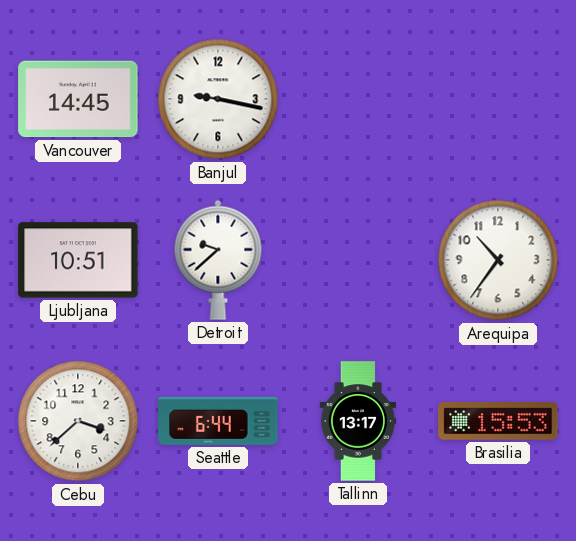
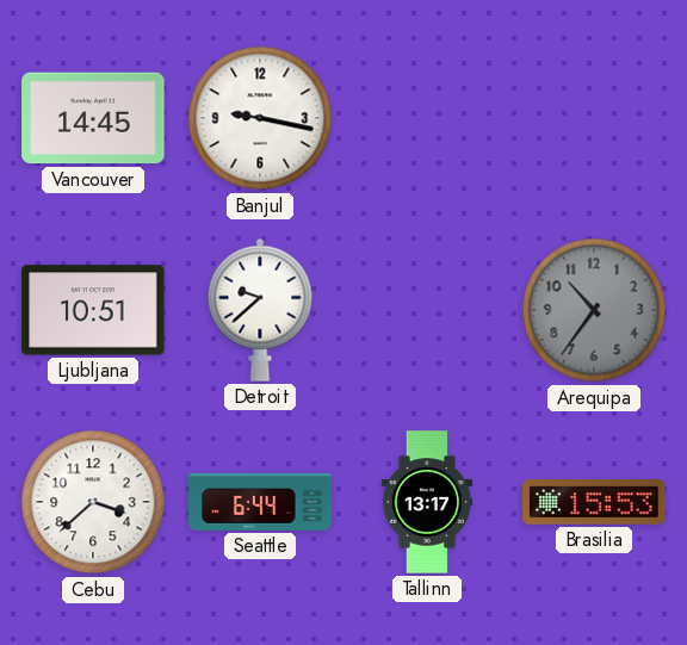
Arequipa dial: white -> grey (594, 310)
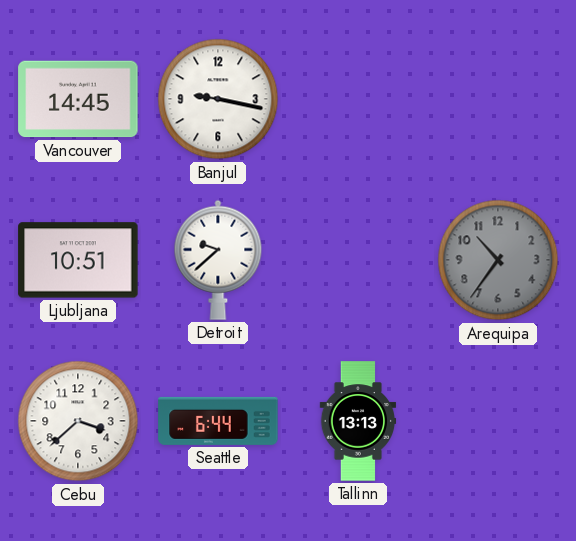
Tallinn: 13:17 -> 13:13 (358, 421)
Brasilia: 15:53 -> none (594, 503)
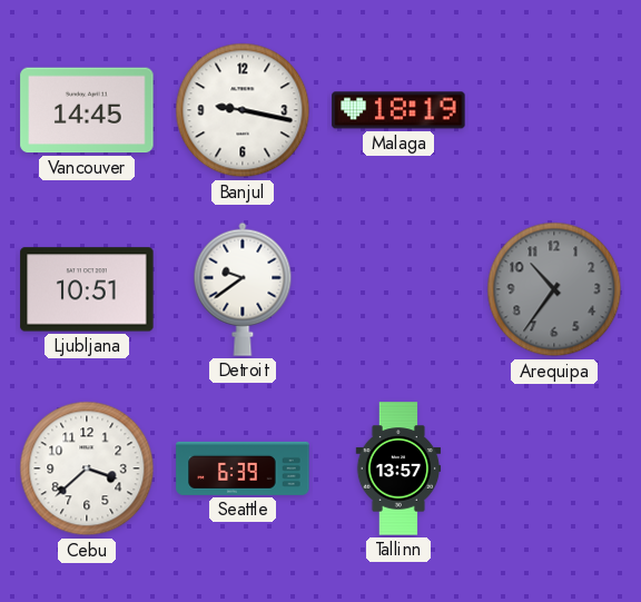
Malaga: none -> 18:19 (398, 110)
Detroit: 9:38 -> 9:39 (243, 289)
Seattle: 6:44 -> 6:39 (243, 468)
Tallinn: 13:13 -> 13:57 (398, 468)
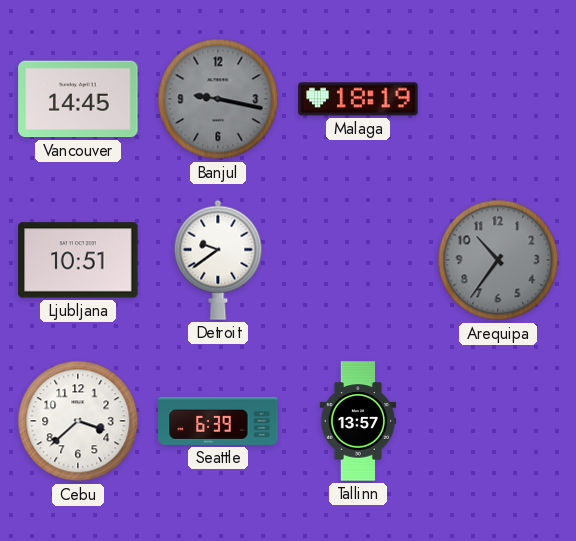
Banjul dial: white -> grey (218, 99)
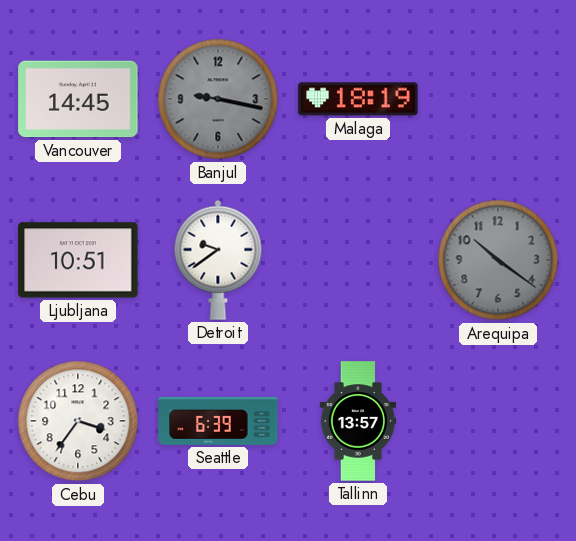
Arequipa: 10:36 -> 10:21 (498, 260)
Cebu: 3:38 -> 3:36 (78, 421)
